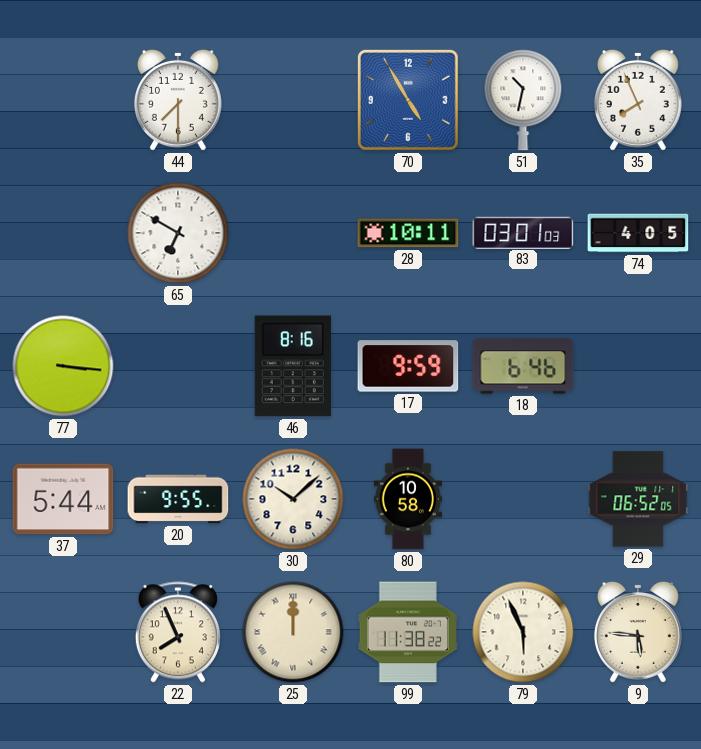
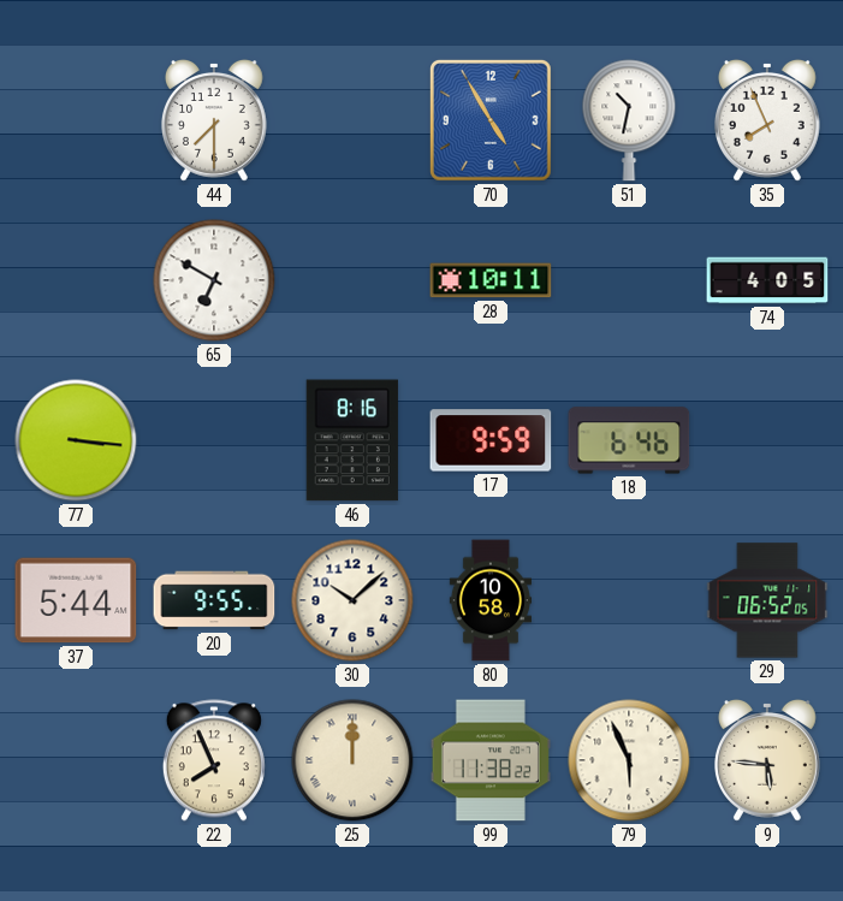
83: 03:01 -> none (523, 232)
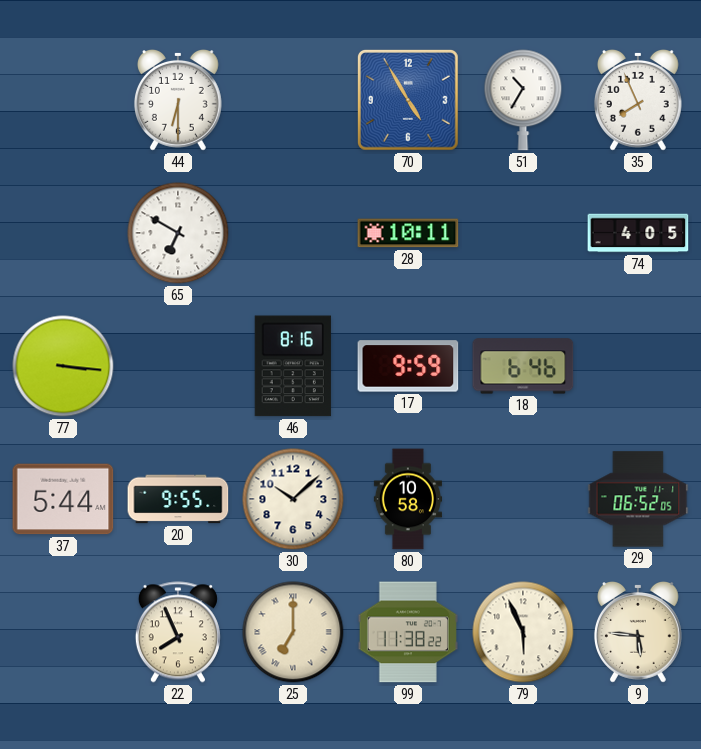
44: 7:30 -> 6:30 (178, 101)
51: 10:32 -> 10:35 (523, 100)
25: 12:00 -> 7:00 (293, 632)
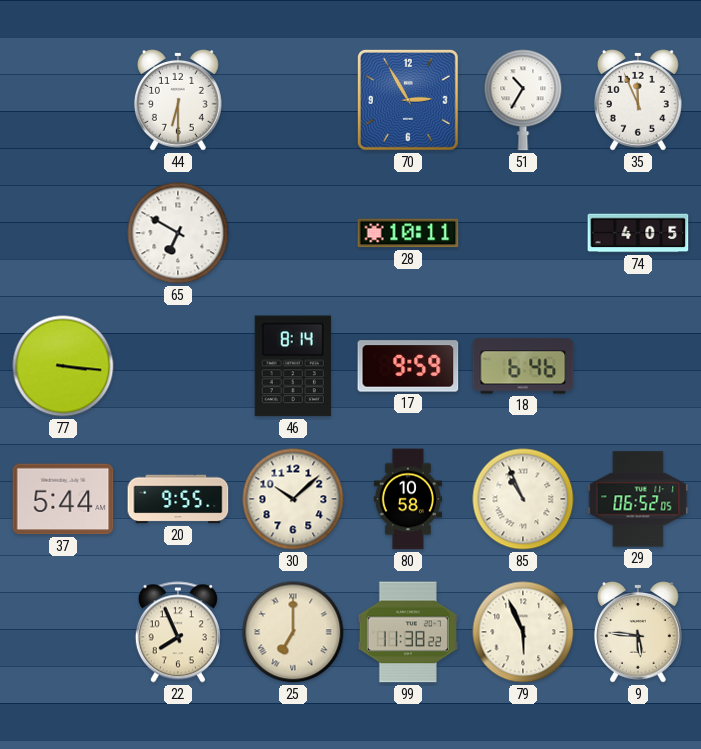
70: 4:55 -> 2:55 (408, 100)
35: 7:56 -> 11:56 (638, 101)
46: 8:16 -> 8:14 (293, 366)
85: none -> 10:56 (523, 499)
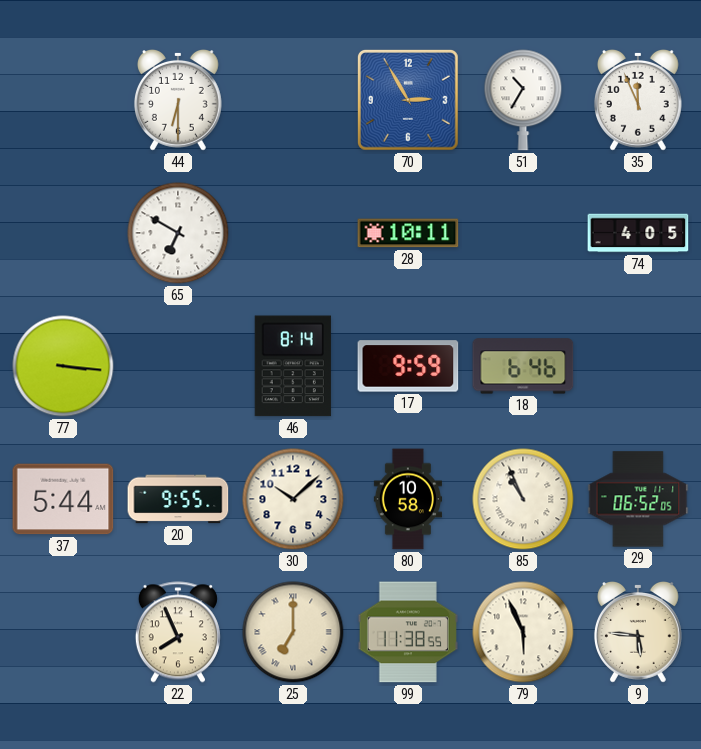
99: 11:38:22 -> 11:38:55 (408, 632)
